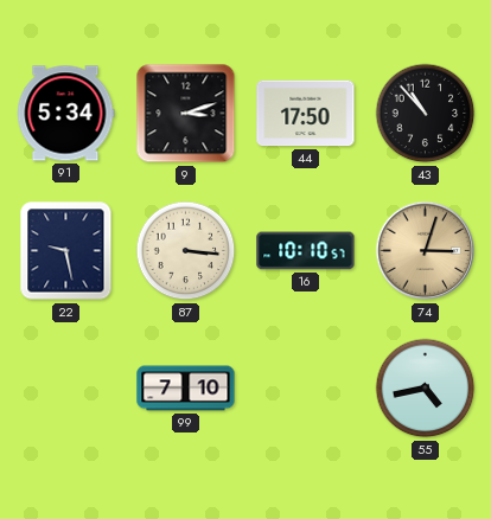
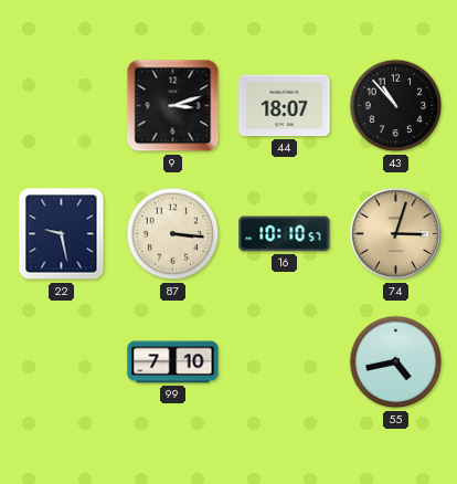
91: 5:34 -> none (65, 114)
44: 17:50 -> 18:07 (285, 106)
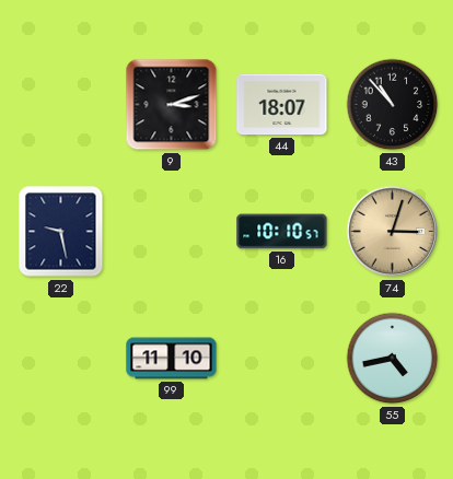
87: 3:16 -> none (173, 234)
99: 7:10 -> 11:10 (172, 359)
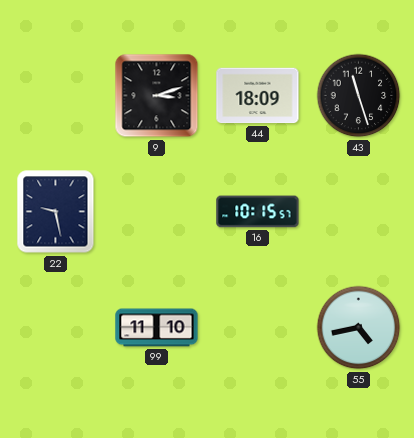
44: 18:07 -> 18:09 (258, 96)
43: 10:53 -> 11:27 (359, 96)
16: 10:10 -> 10:15 (258, 212)
74: 3:03 -> none (393, 232)
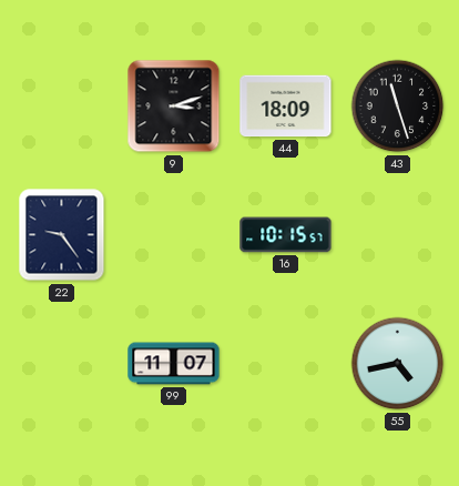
22: 9:28 -> 9:24 (62, 235)
99: 11:10 -> 11:07 (174, 364)
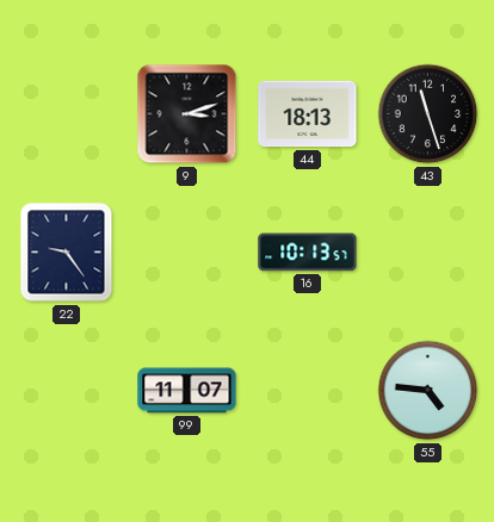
44: 18:09 -> 18:13 (308, 114)
16: 10:15 -> 10:13 (308, 253)
55: 4:43 -> 4:46 (428, 391)
